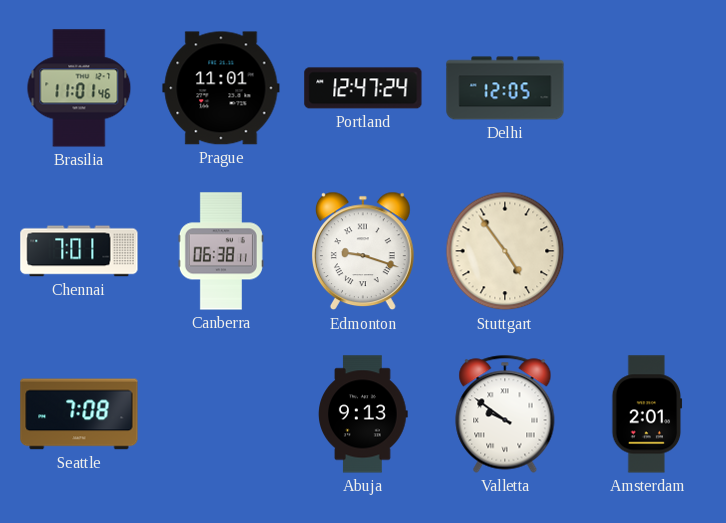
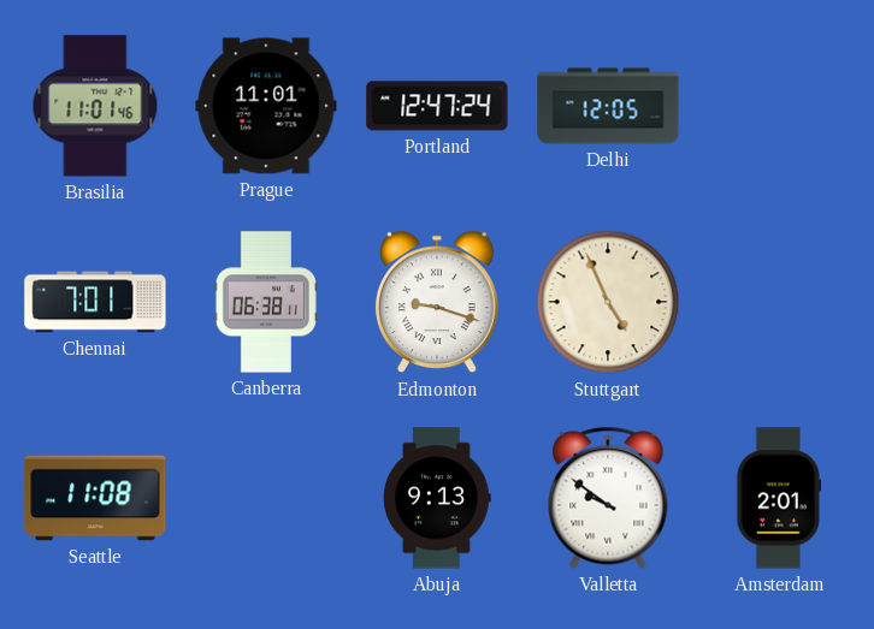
Stuttgart: 4:54 -> 4:56 (608, 302)
Seattle: 7:08 -> 11:08 (95, 498)
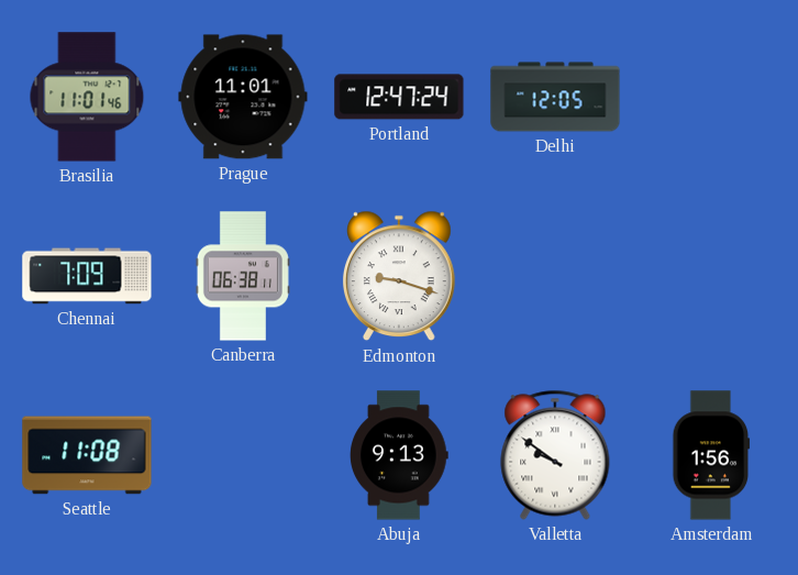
Chennai: 7:01 -> 7:09 (87, 276)
Stuttgart: 4:56 -> none (608, 302)
Amsterdam: 2:01 -> 1:56 (711, 455)
